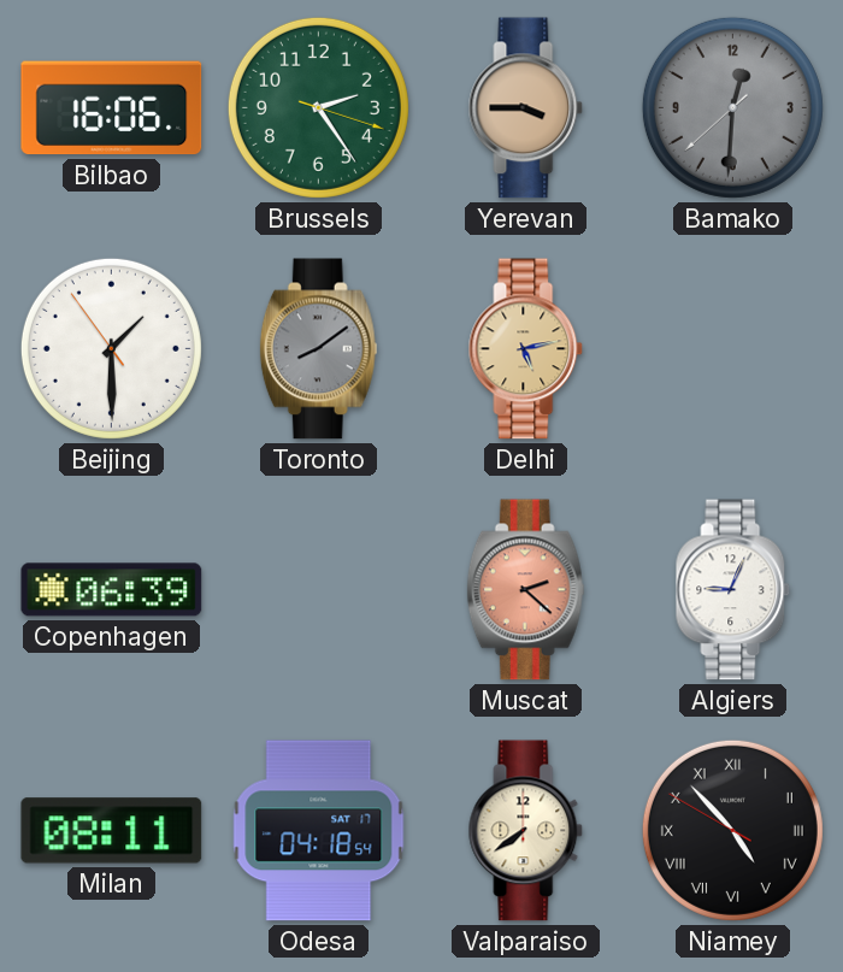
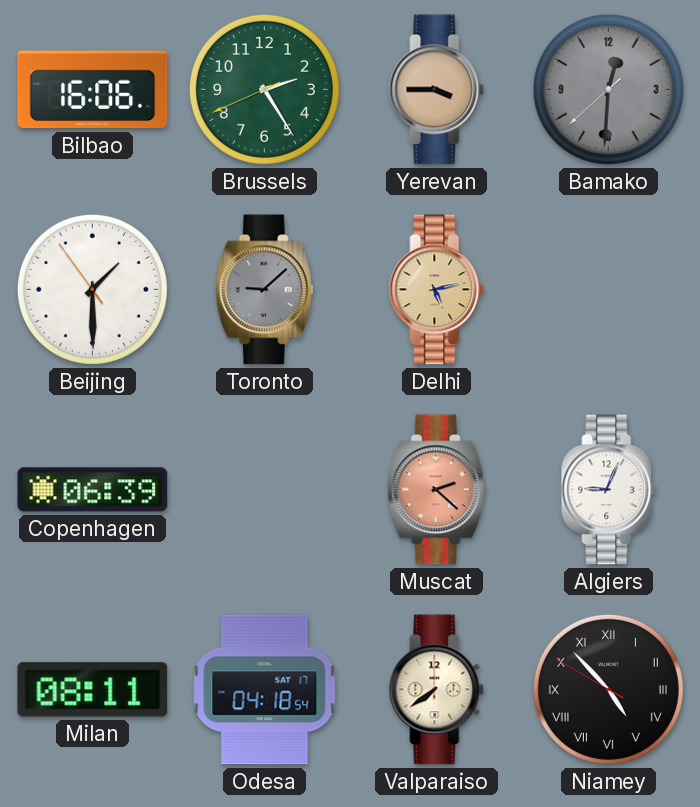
Brussels: 2:24:18 -> 2:24:41 (264, 89)
Toronto: 8:09 -> 9:08 (264, 290)
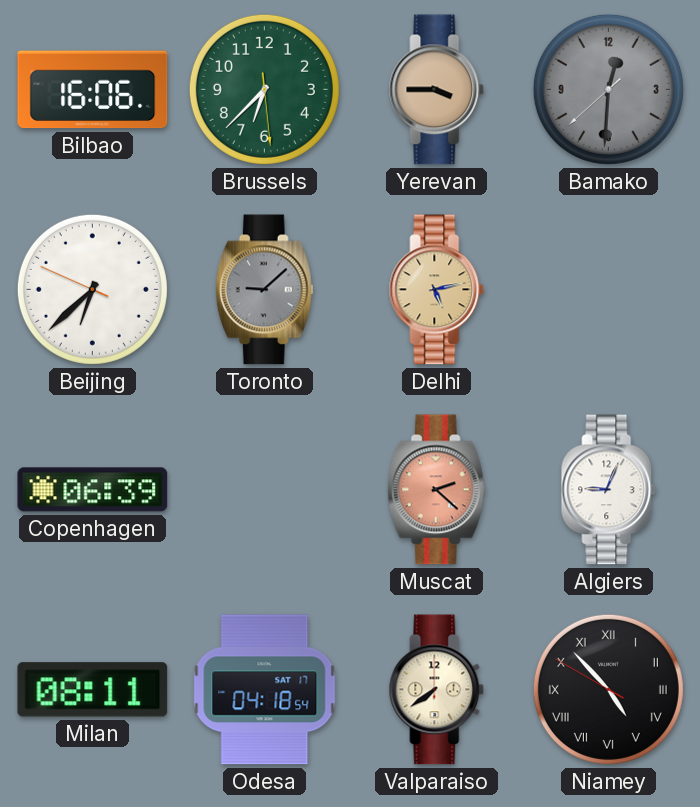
Brussels: 2:24 -> 6:37 (264, 89)
Beijing: 1:29 -> 6:37 (92, 289)
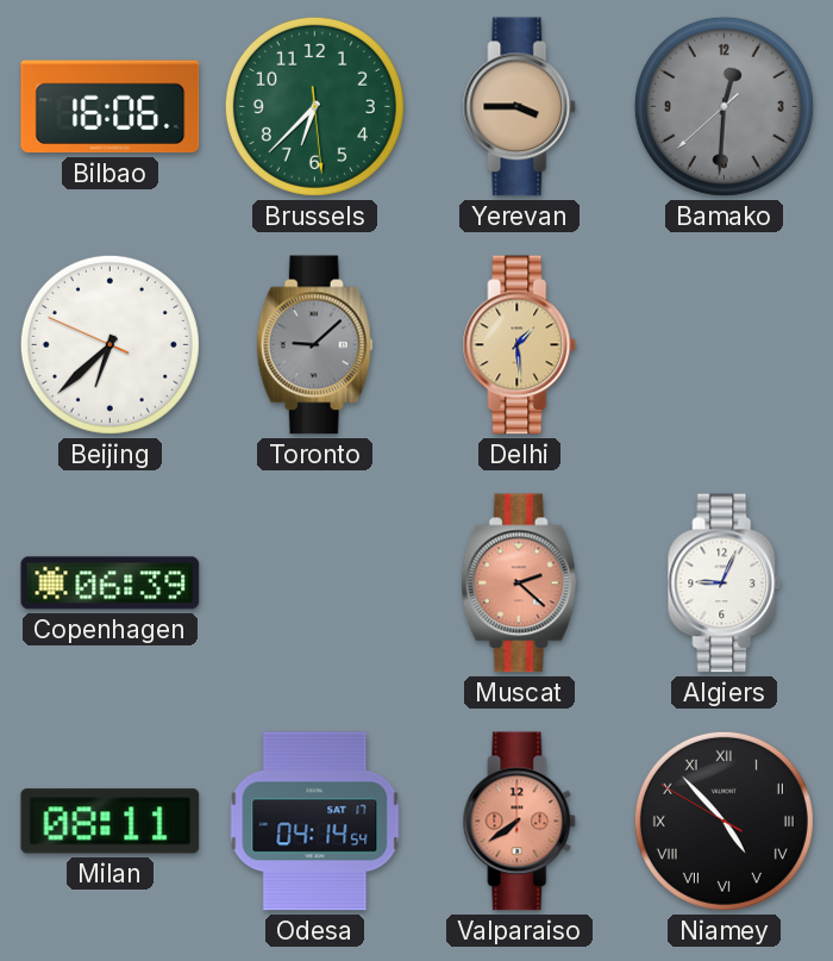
Delhi: 5:13 -> 1:29 (520, 345)
Odesa: 04:18 -> 04:14 (315, 822)
Valparaiso dial: cream -> salmon (520, 822)
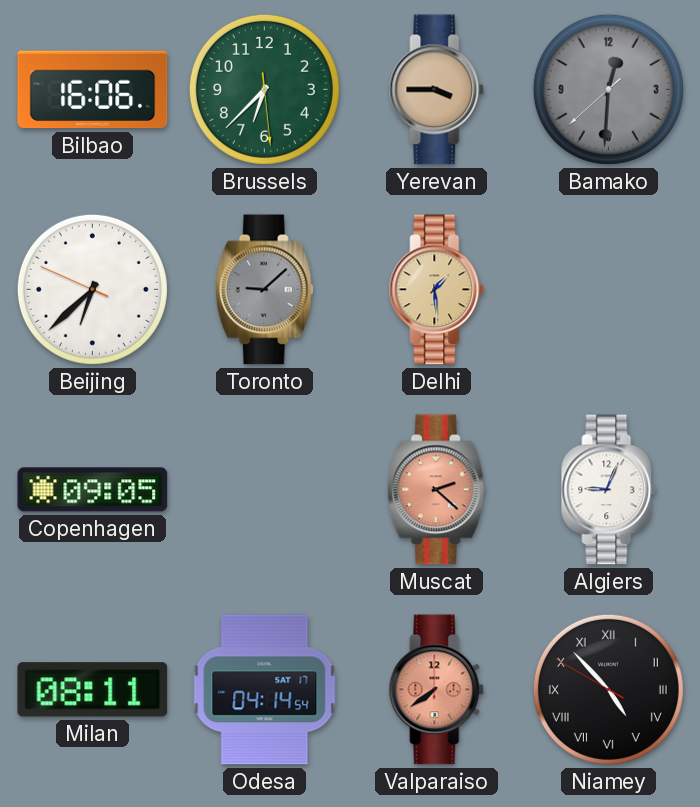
Copenhagen: 06:39 -> 09:05 (93, 490)
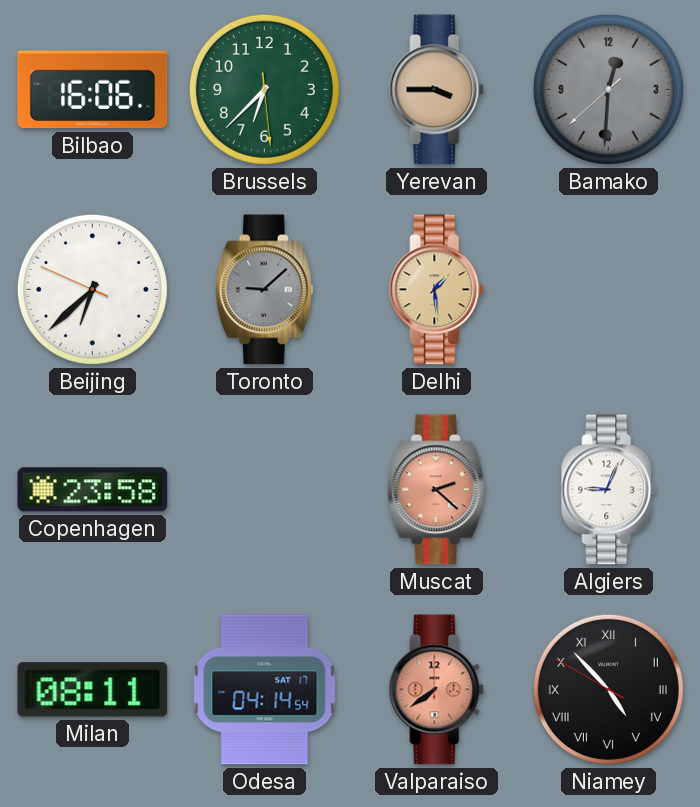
Copenhagen: 09:05 -> 23:58 (93, 490)
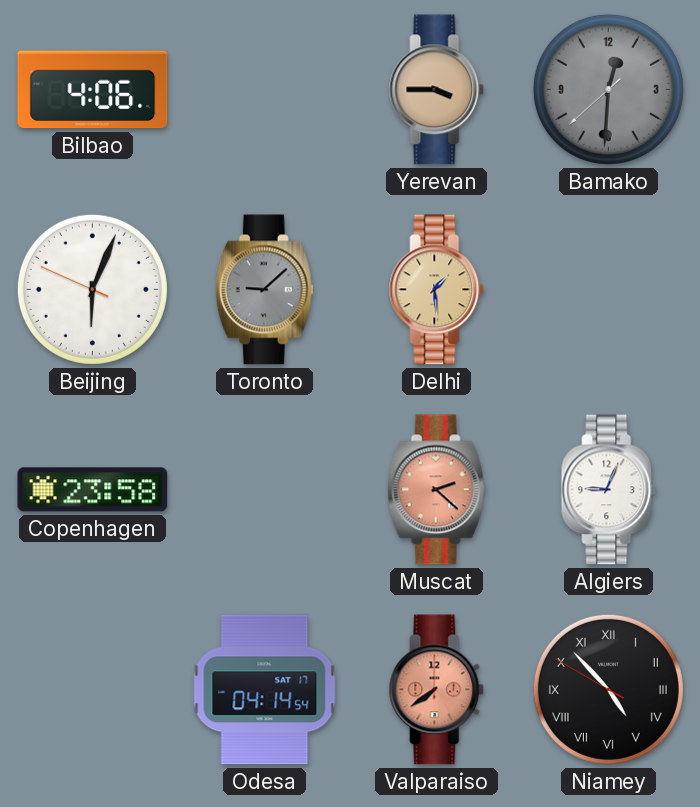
Bilbao: 16:06 -> 4:06 (93, 90)
Brussels: 6:37 -> none (264, 89)
Beijing: 6:37 -> 6:03 (92, 289)
Milan: 08:11 -> none (93, 690)
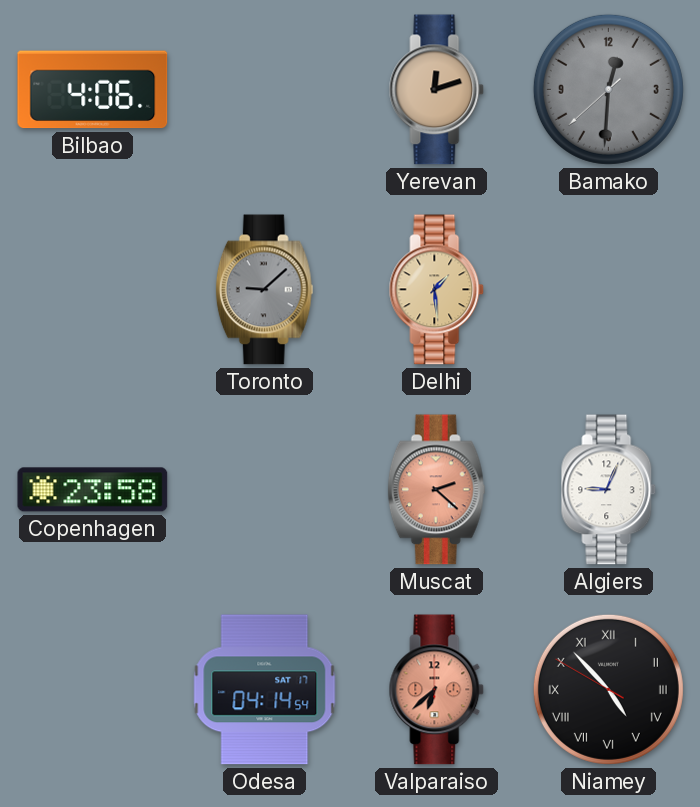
Yerevan: 3:45 -> 12:12 (437, 90)
Beijing: 6:03 -> none (92, 289)
Valparaiso: 7:39 -> 6:38 (437, 690)
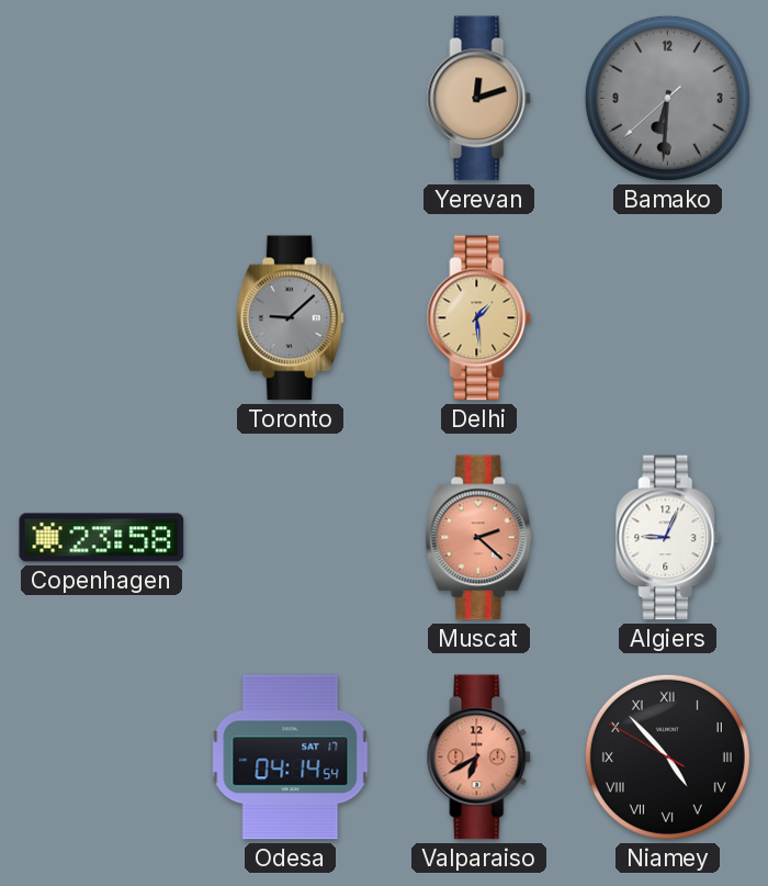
Bilbao: 4:06 -> none (93, 90)
Bamako: 12:30 -> 6:30 (667, 98)
Valparaiso: 6:38 -> 6:40 (479, 758)
